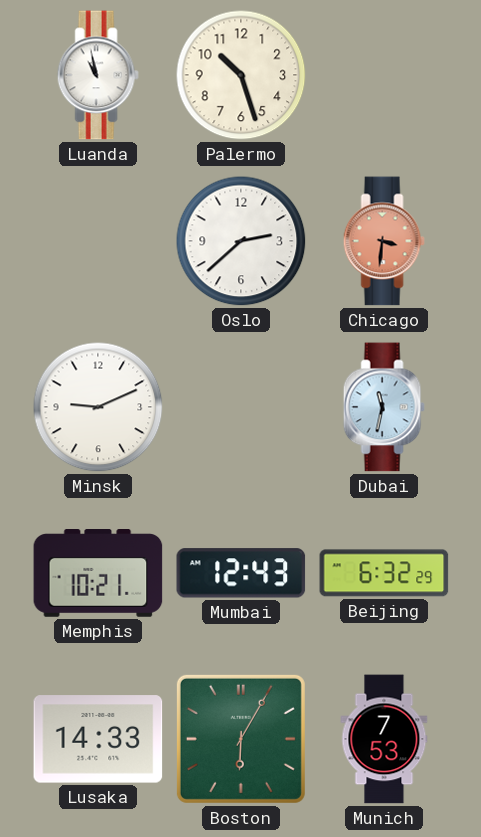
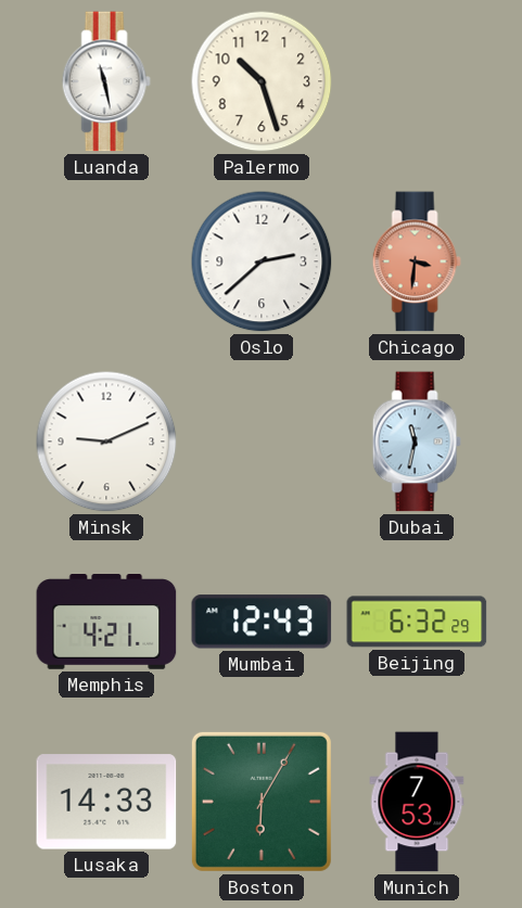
Luanda: 10:58 -> 11:28 (106, 81)
Memphis: 10:21 -> 4:21 (106, 623)
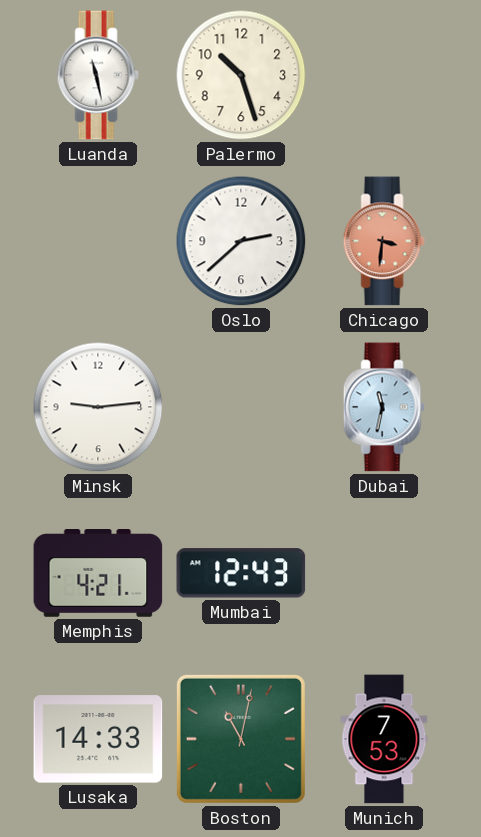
Minsk: 9:11 -> 9:14 (98, 407)
Beijing: 6:32 -> none (417, 622)
Boston: 6:05 -> 11:02 (241, 739)
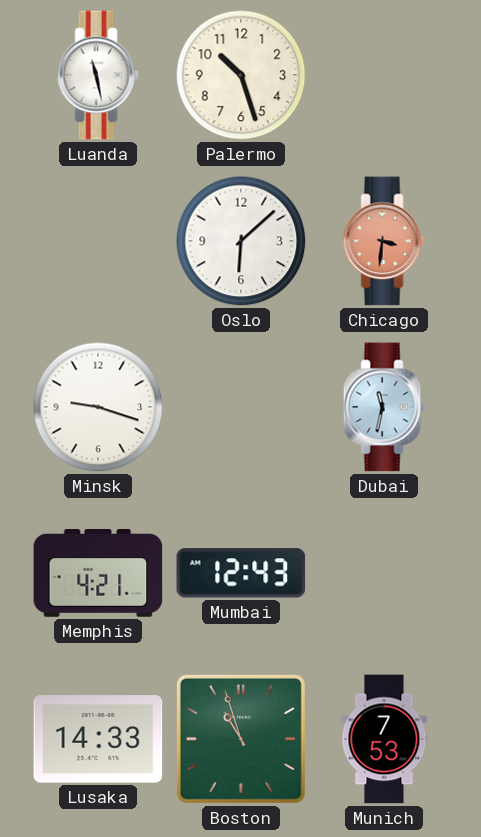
Oslo: 2:38 -> 6:08 (241, 241)
Minsk: 9:14 -> 9:18 (98, 407)
Boston: 11:02 -> 10:57 (241, 739)
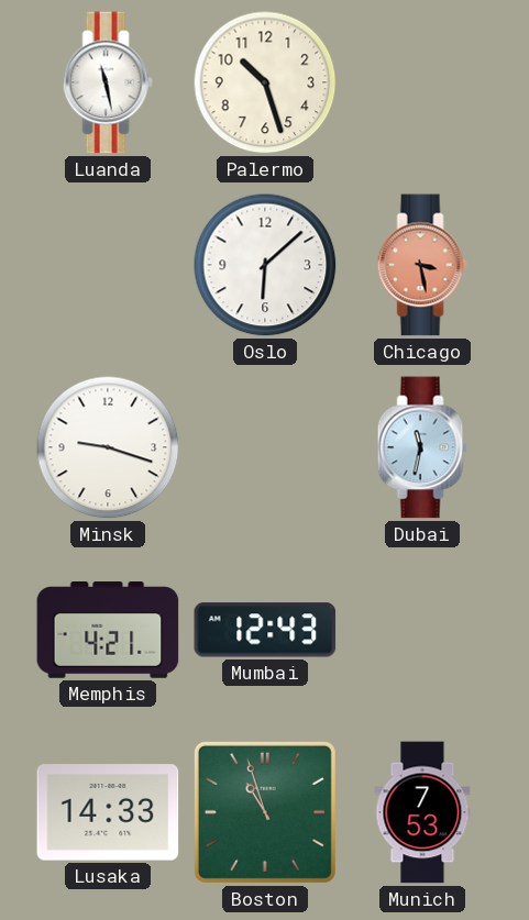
Chicago: 3:31 -> 3:28 (422, 265)
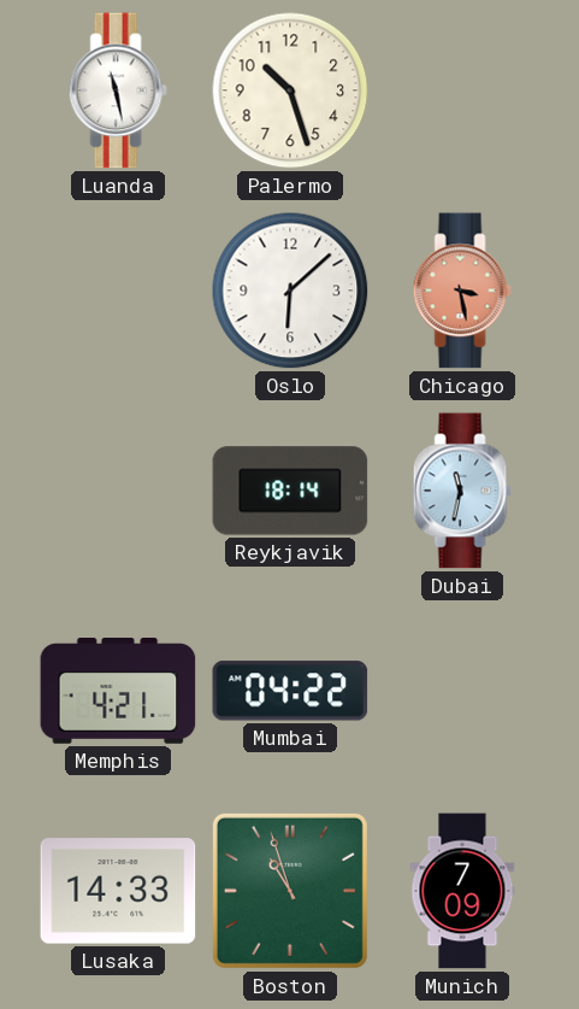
Minsk: 9:18 -> none (108, 447)
Reykjavik: none -> 18:14 (290, 491)
Mumbai: 12:43 -> 04:22 (290, 691)
Munich: 7:53 -> 7:09 (462, 891)
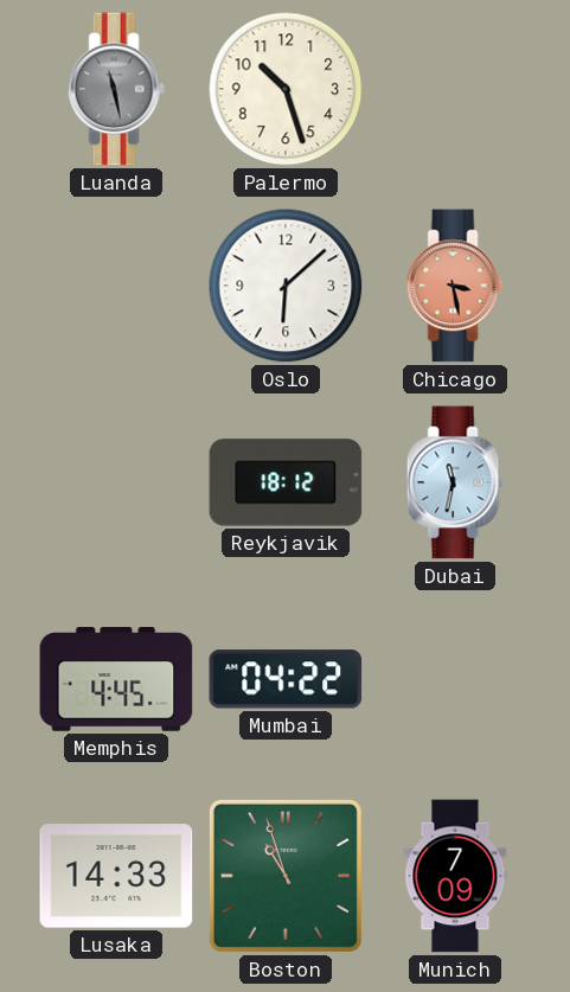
Luanda dial: white -> grey (116, 89)
Reykjavik: 18:14 -> 18:12 (286, 482)
Memphis: 4:21 -> 4:45 (116, 680)
